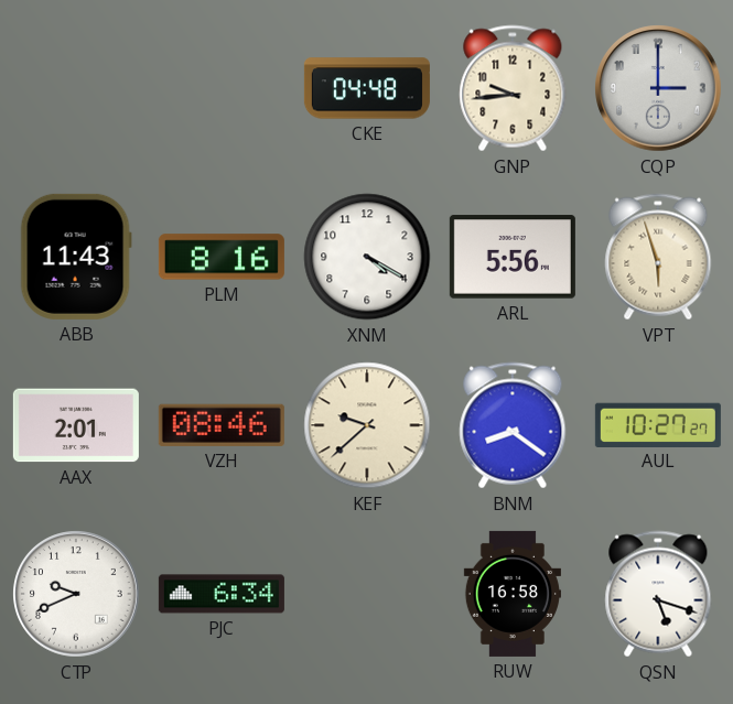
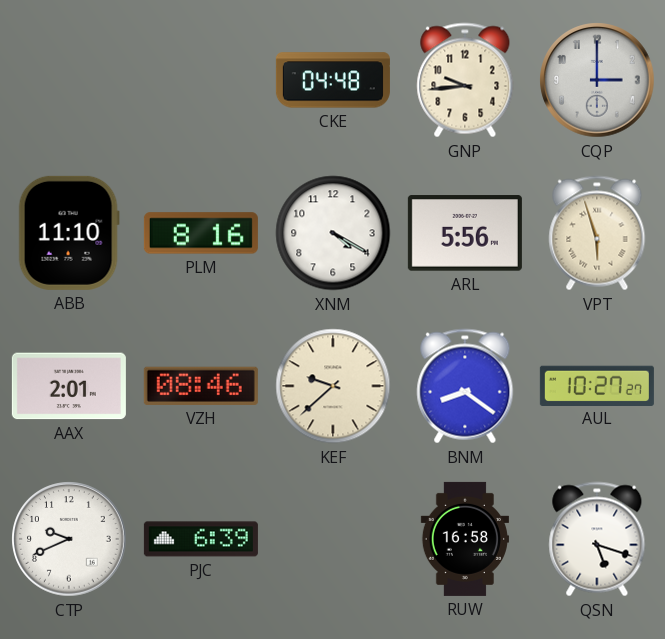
ABB: 11:43 -> 11:10 (69, 233)
PJC: 6:34 -> 6:39 (201, 539)
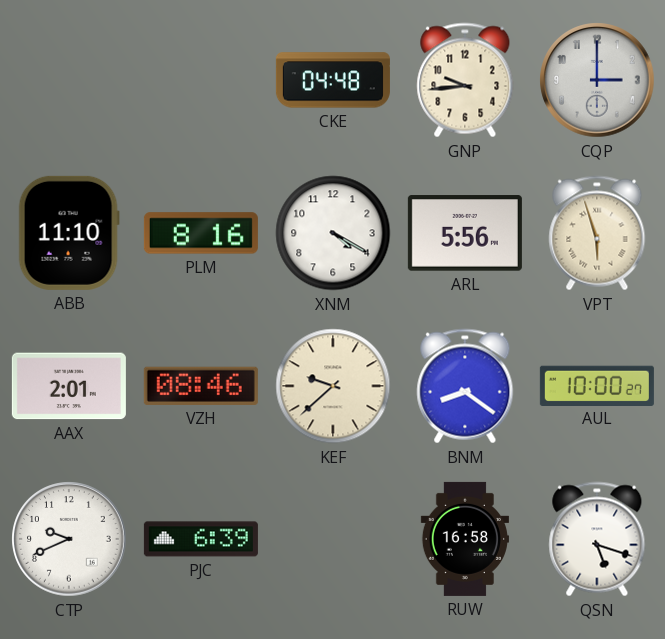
AUL: 10:27 -> 10:00 (597, 385)
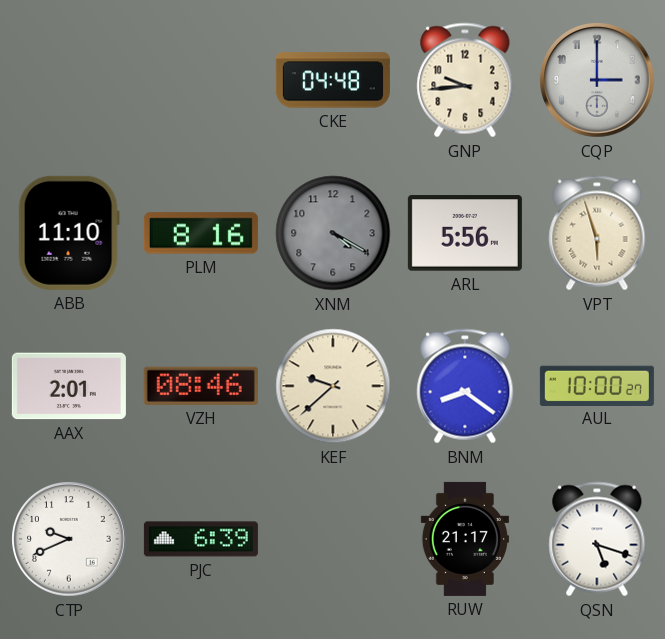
XNM dial: white -> grey (333, 233)
RUW: 16:58 -> 21:17 (465, 539)
